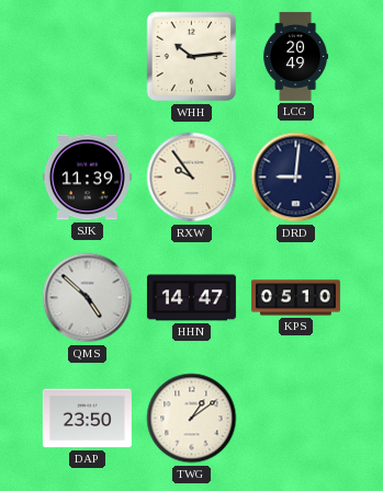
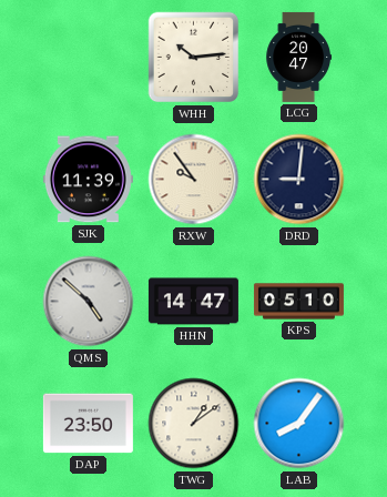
LCG: 20:49 -> 20:47 (299, 57)
LAB: none -> 8:06 (299, 424)
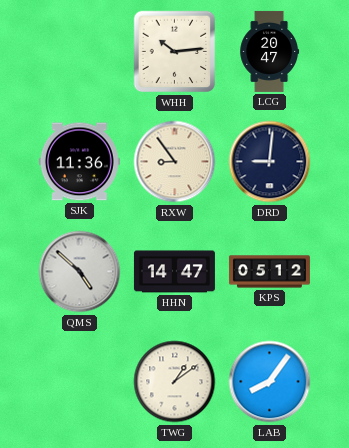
SJK: 11:39 -> 11:36 (79, 162)
RXW: 9:54 -> 8:54 (175, 162)
KPS: 05:10 -> 05:12 (269, 272)
DAP: 23:50 -> none (88, 424)
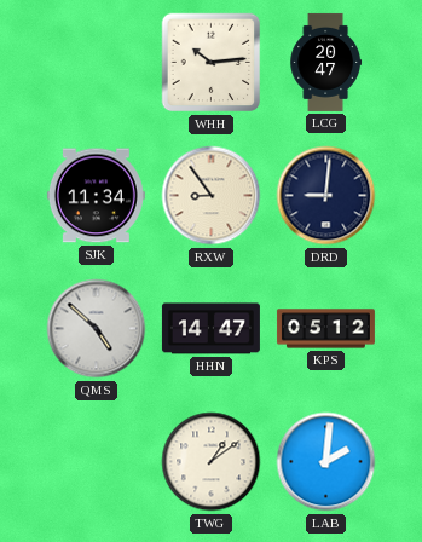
SJK: 11:36 -> 11:34 (96, 196)
LAB: 8:06 -> 2:01 (326, 462)
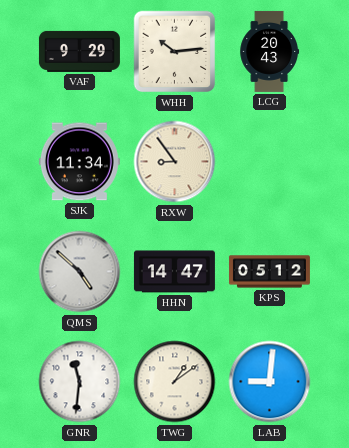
VAF: none -> 9:29 (79, 51)
LCG: 20:47 -> 20:43 (270, 51)
DRD: 9:01 -> none (326, 196)
GNR: none -> 11:31 (80, 382)
LAB: 2:01 -> 9:01 (270, 382)
